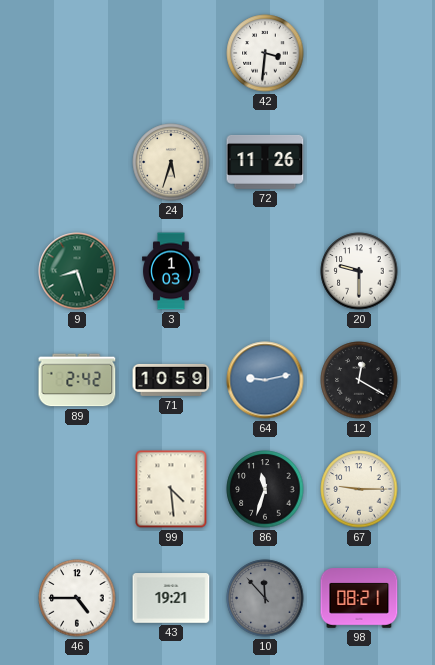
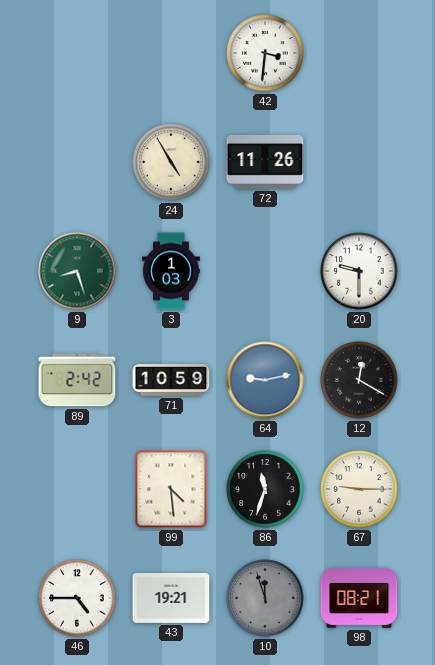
24: 5:33 -> 4:55 (171, 162)
10: 11:53 -> 11:57 (265, 598)
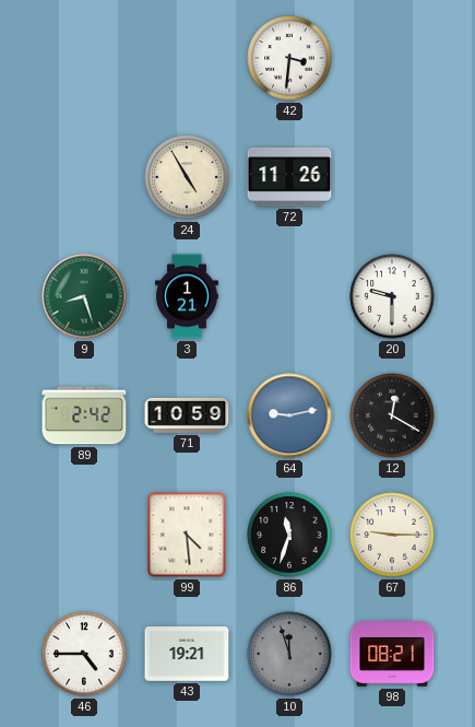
3: 1:03 -> 1:21 (187, 296)
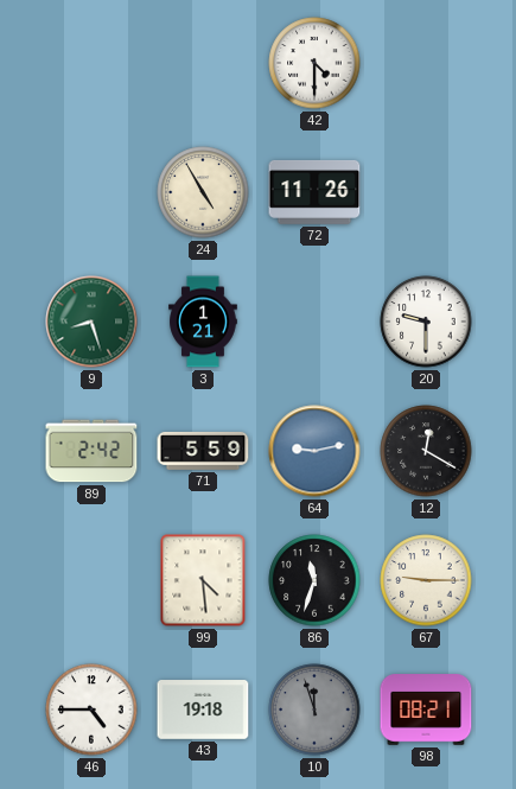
42: 3:31 -> 4:30 (314, 63)
71: 10:59 -> 5:59 (203, 451)
43: 19:21 -> 19:18 (203, 710)
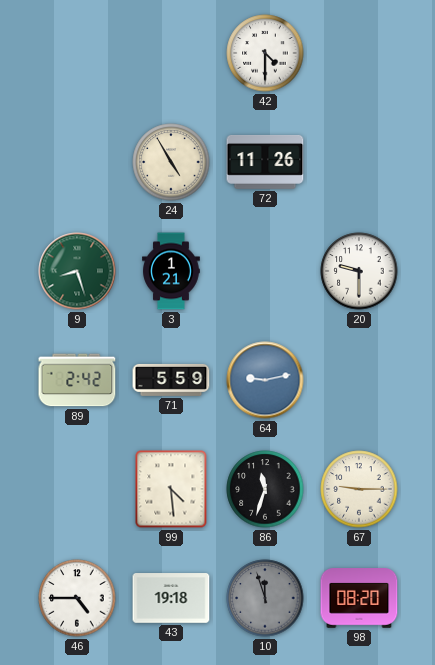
12: 12:20 -> none (426, 451)
98: 08:21 -> 08:20 (359, 598)
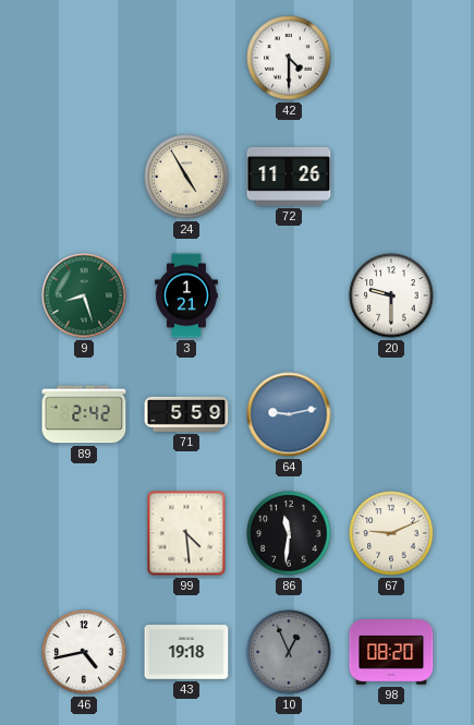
86: 11:33 -> 11:31 (289, 533)
67: 9:15 -> 9:11 (391, 533)
46: 4:45 -> 4:43 (84, 652)
10: 11:57 -> 12:56 (289, 652)
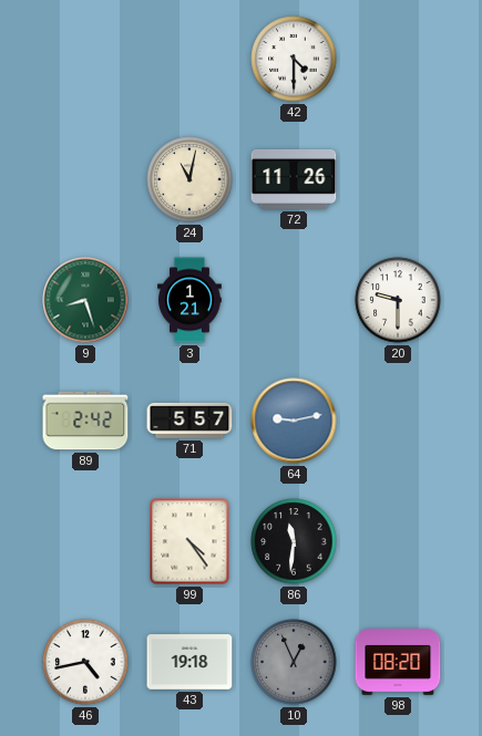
24: 4:55 -> 11:02 (189, 179)
71: 5:59 -> 5:57 (189, 421)
99: 4:29 -> 4:24 (189, 541)
67: 9:11 -> none (391, 533)
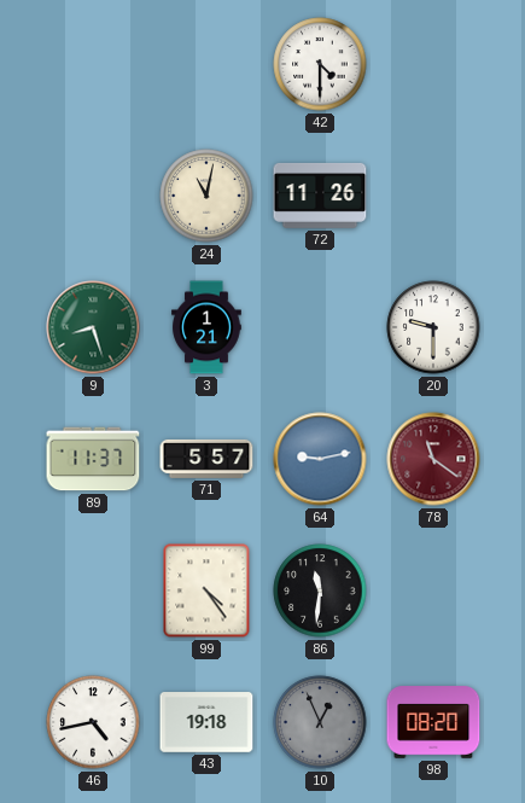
89: 2:42 -> 11:37 (93, 459)
78: none -> 11:21 (433, 459)
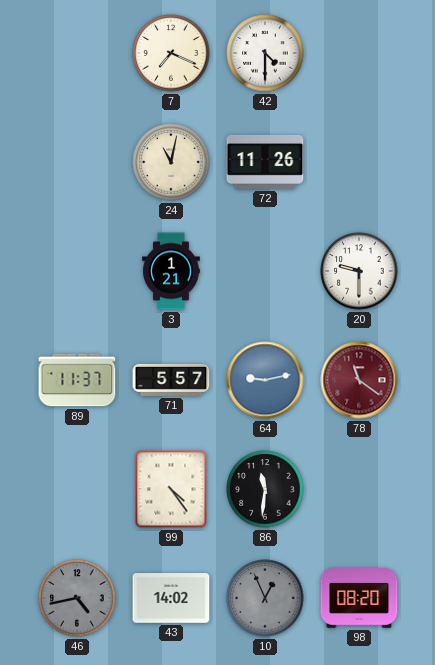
7: none -> 7:19 (171, 53)
9: 8:27 -> none (93, 327)
46 dial: white -> grey (77, 598)
43: 19:18 -> 14:02 (171, 598)
